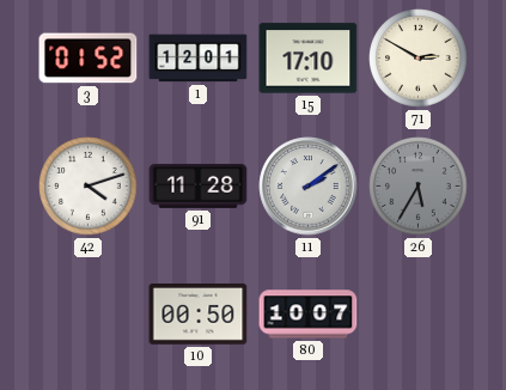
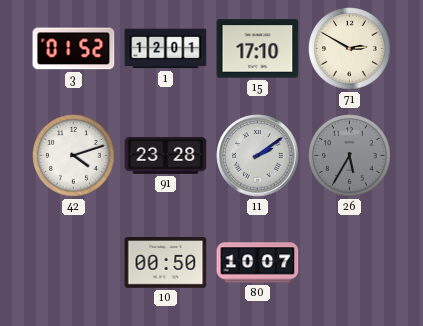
91: 11:28 -> 23:28 (166, 155)
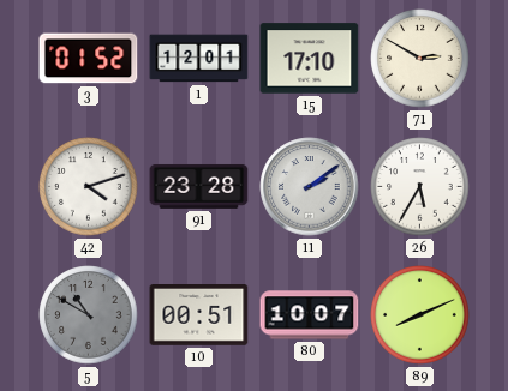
26 dial: grey -> white (420, 187)
5: none -> 10:50 (89, 315)
10: 00:50 -> 00:51 (199, 315)
89: none -> 8:11 (420, 315)
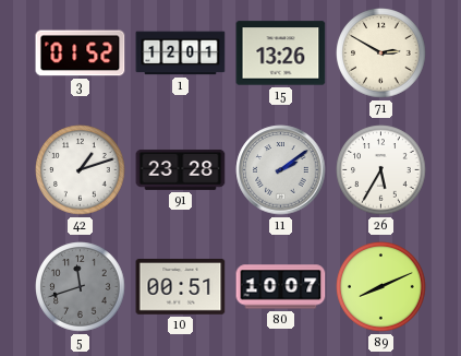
15: 17:10 -> 13:26 (281, 54)
42: 4:12 -> 1:12 (81, 170)
5: 10:50 -> 11:42 (81, 287)
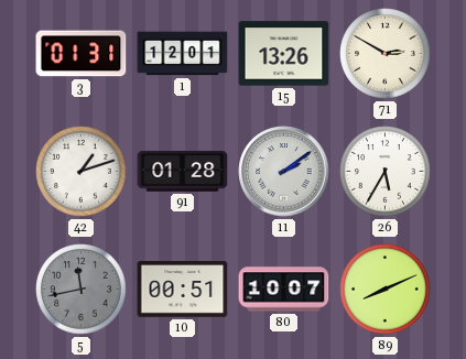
3: 01:52 -> 01:31 (82, 54)
91: 23:28 -> 01:28 (183, 171)
5: 11:42 -> 11:43 (82, 290)
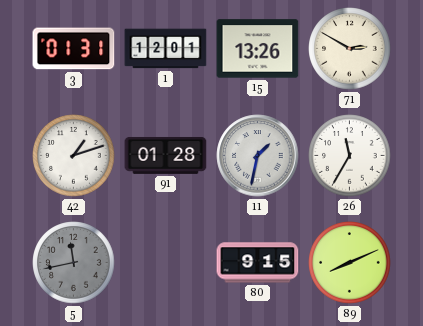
11: 2:09 -> 1:32 (258, 156)
26: 5:35 -> 11:35 (350, 156)
10: 00:51 -> none (183, 290)
80: 10:07 -> 9:15 (258, 263)
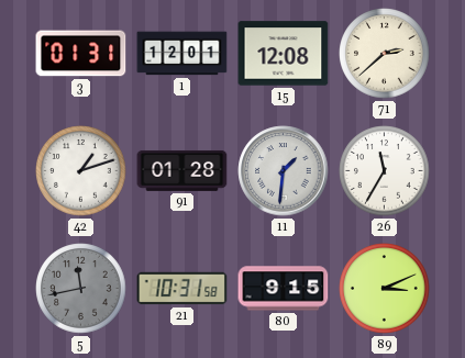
15: 13:26 -> 12:08 (284, 54)
71: 2:50 -> 2:38 (385, 54)
11: 1:32 -> 1:31 (284, 171)
21: none -> 10:31 (182, 289)
89: 8:11 -> 3:11 (385, 289)
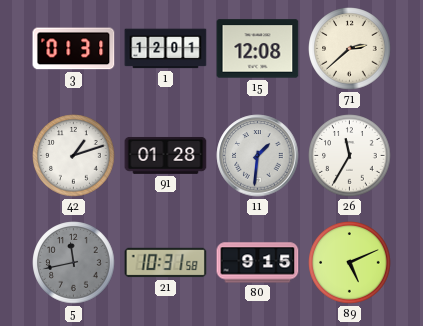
89: 3:11 -> 5:11 (350, 263)
